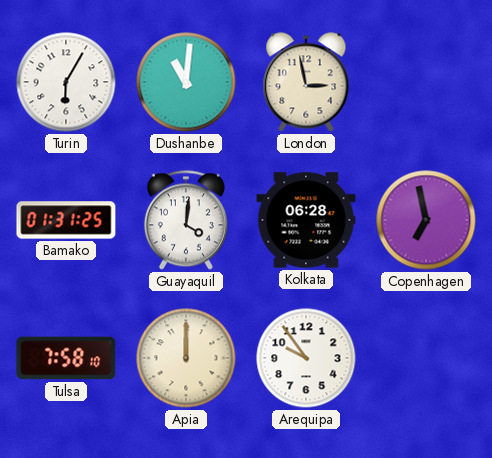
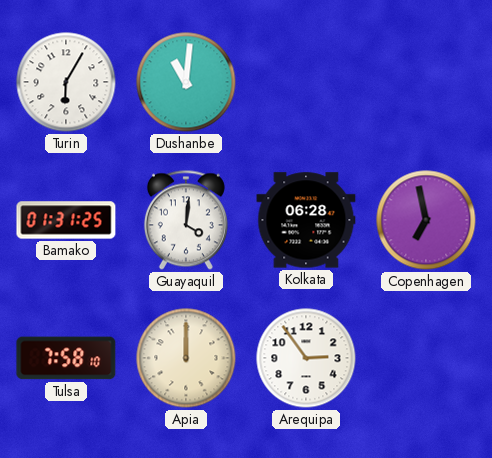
London: 2:58 -> none (306, 82)
Arequipa: 9:54 -> 2:54 (306, 358)
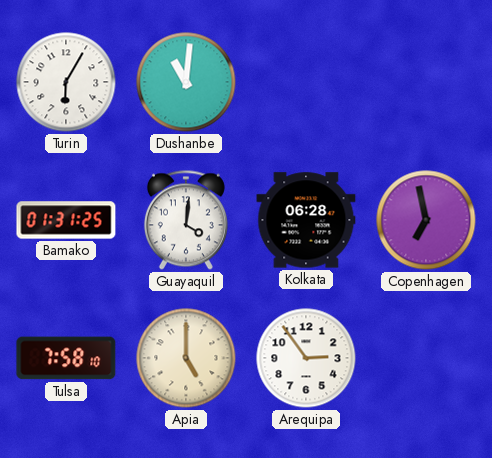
Apia: 12:00 -> 5:00 (186, 358)
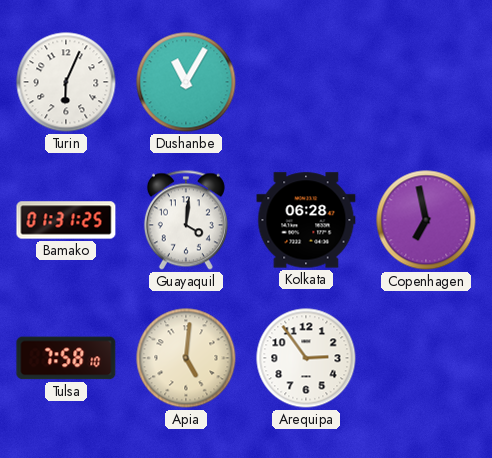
Turin: 6:05 -> 6:04 (66, 82)
Dushanbe: 11:01 -> 11:05 (186, 82)
Apia: 5:00 -> 5:01 (186, 358)
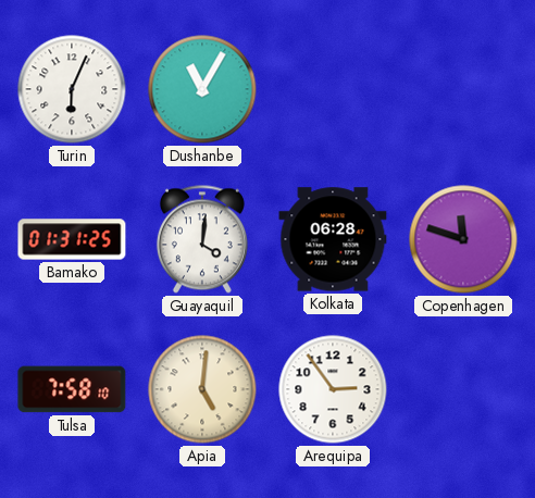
Copenhagen: 6:58 -> 11:48 (463, 239)
